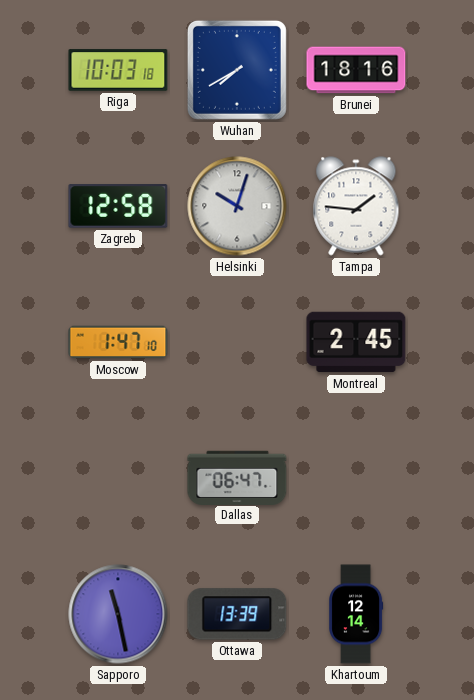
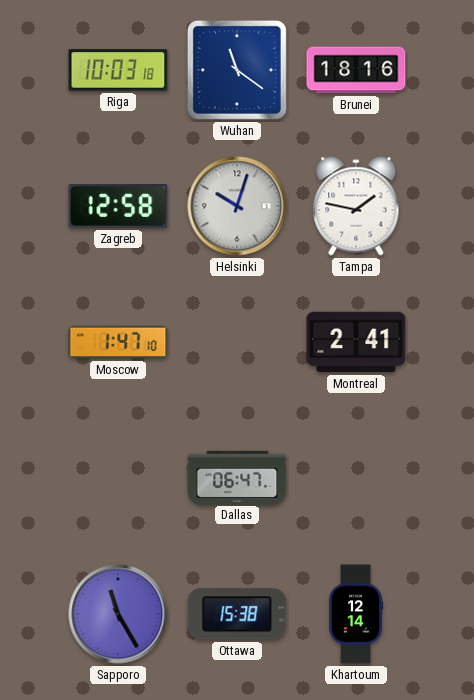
Wuhan: 7:40 -> 11:21 (237, 70)
Tampa: 1:46 -> 1:47 (356, 206)
Montreal: 2:45 -> 2:41 (356, 342)
Sapporo: 11:28 -> 11:25 (118, 614)
Ottawa: 13:39 -> 15:38 (237, 614)
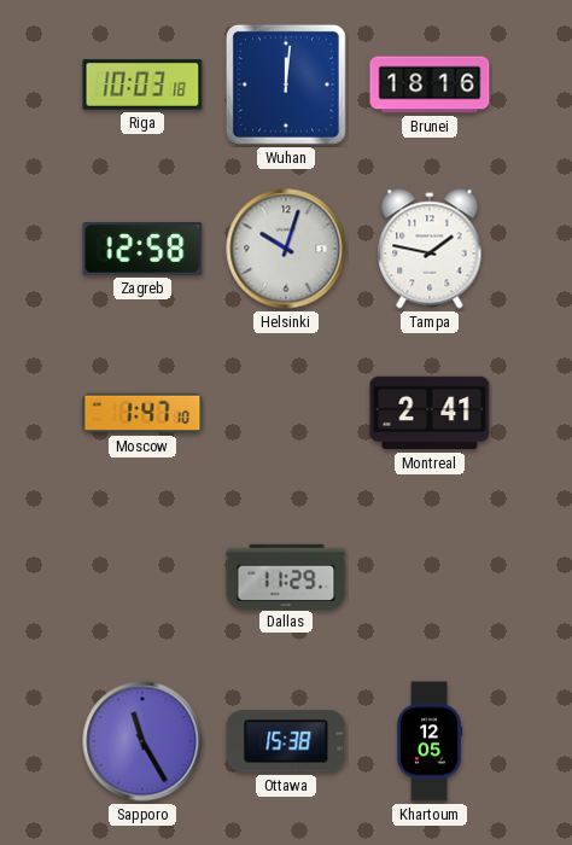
Wuhan: 11:21 -> 12:01 (286, 84)
Dallas: 06:47 -> 11:29 (286, 576)
Khartoum: 12:14 -> 12:05 (431, 741)
